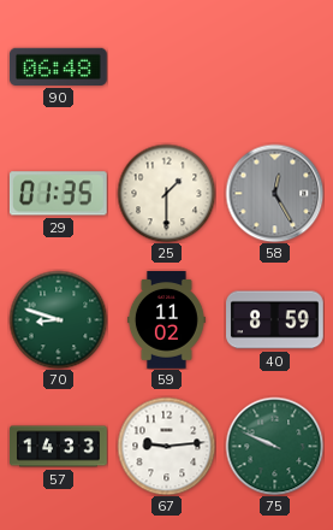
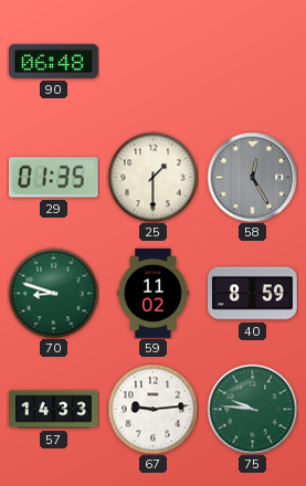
75: 9:49 -> 9:46 (252, 409)
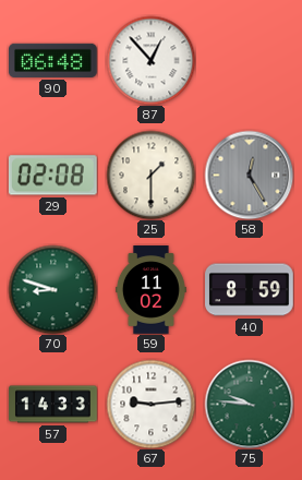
87: none -> 12:53 (150, 60)
29: 01:35 -> 02:08 (52, 176)
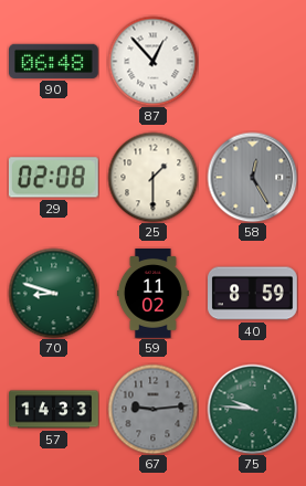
67 dial: white -> grey (152, 409)
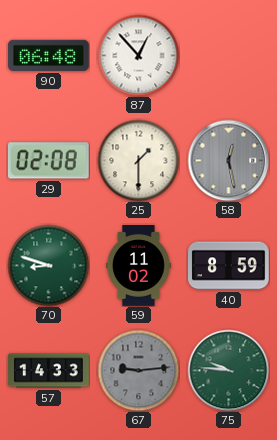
58: 12:25 -> 12:28 (228, 160)
